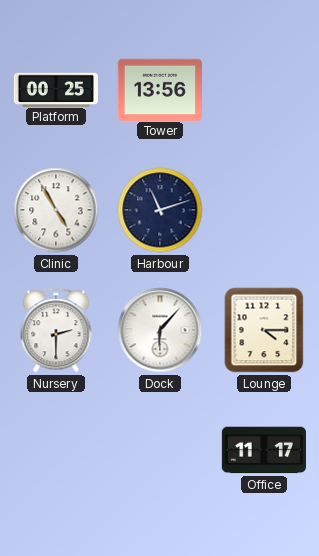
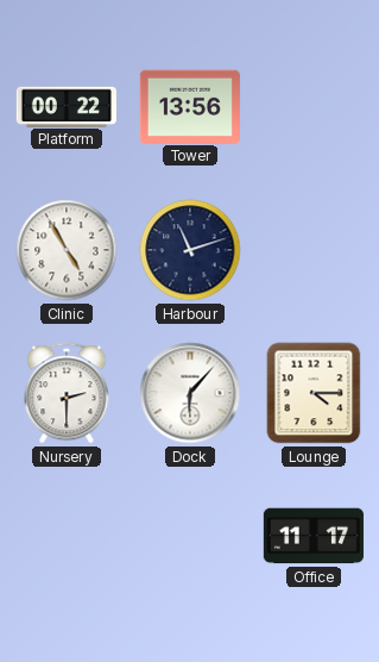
Platform: 00:25 -> 00:22 (67, 106)
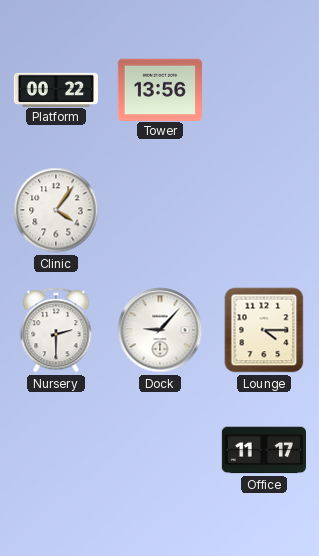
Clinic: 4:55 -> 4:06 (56, 210)
Harbour: 11:12 -> none (190, 250)
Dock: 6:07 -> 9:07 (160, 330)
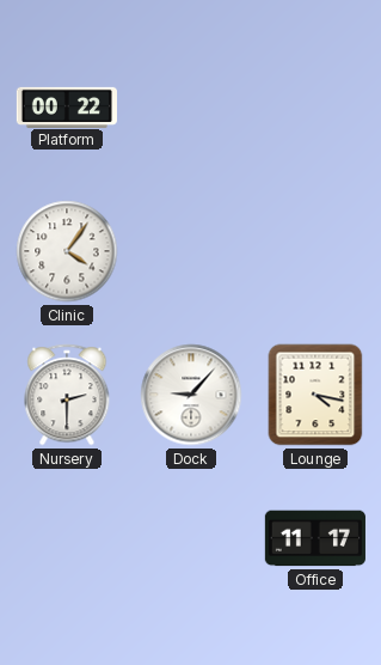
Tower: 13:56 -> none (160, 89)
Lounge: 4:15 -> 4:17 (315, 395)
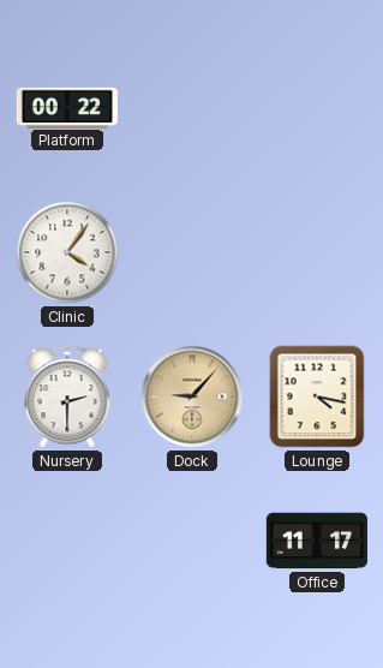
Dock dial: white -> champagne (192, 396)
